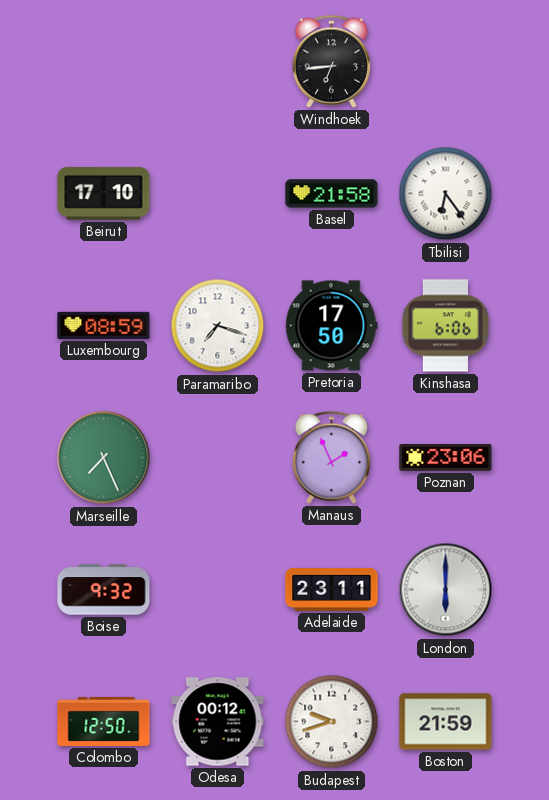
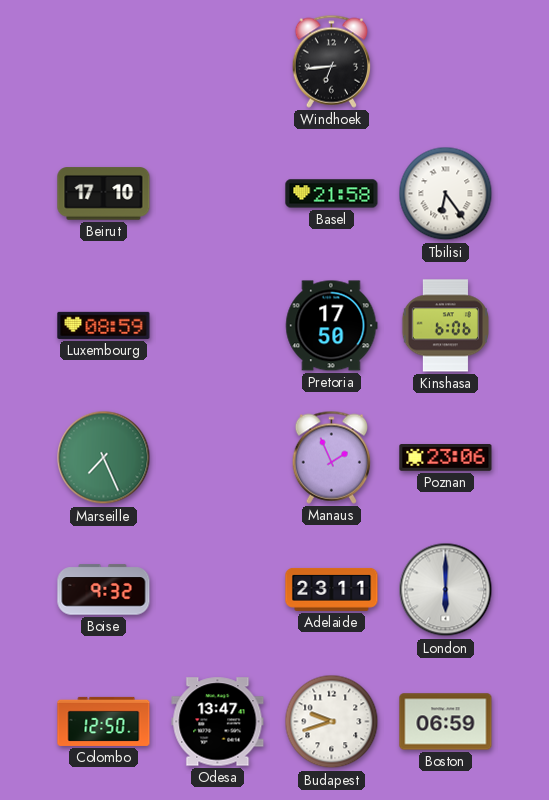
Paramaribo: 7:18 -> none (218, 326)
Odesa: 00:12 -> 13:47 (218, 722)
Boston: 21:59 -> 06:59 (446, 722)
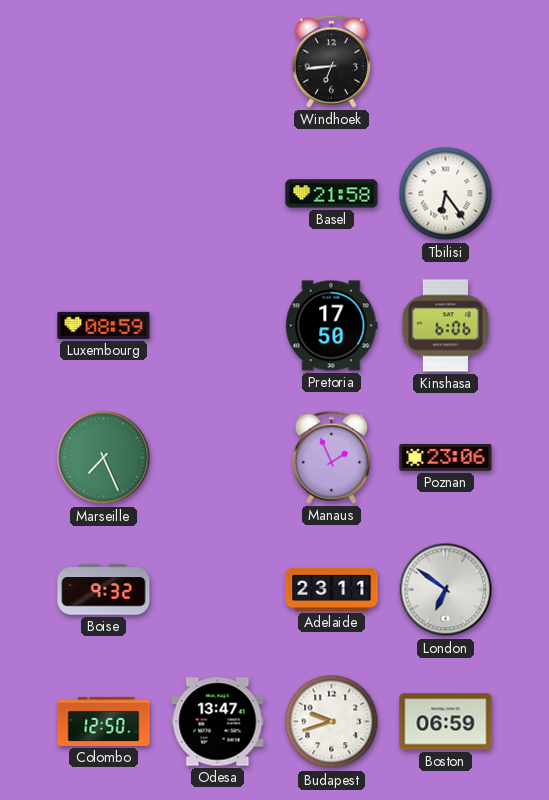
Beirut: 17:10 -> none (104, 194)
London: 6:00 -> 6:51 (446, 590)
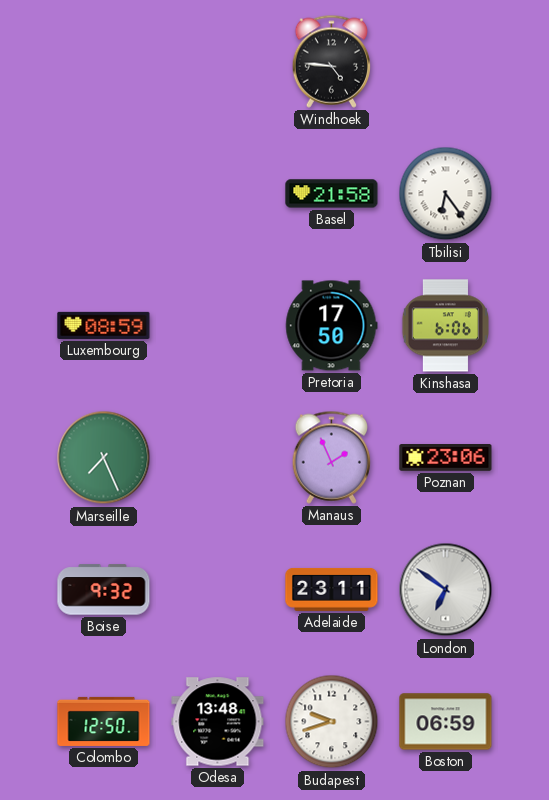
Windhoek: 6:44 -> 4:46 (331, 61)
Odesa: 13:47 -> 13:48 (218, 722)
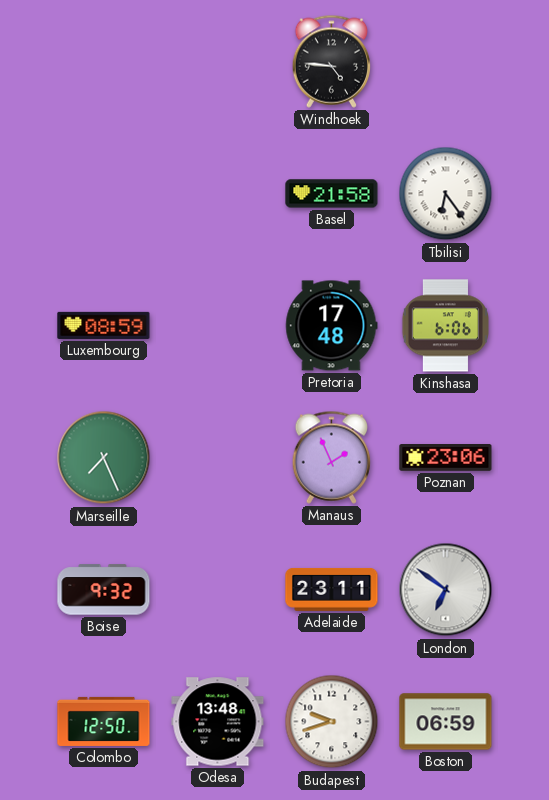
Pretoria: 17:50 -> 17:48 (332, 326)
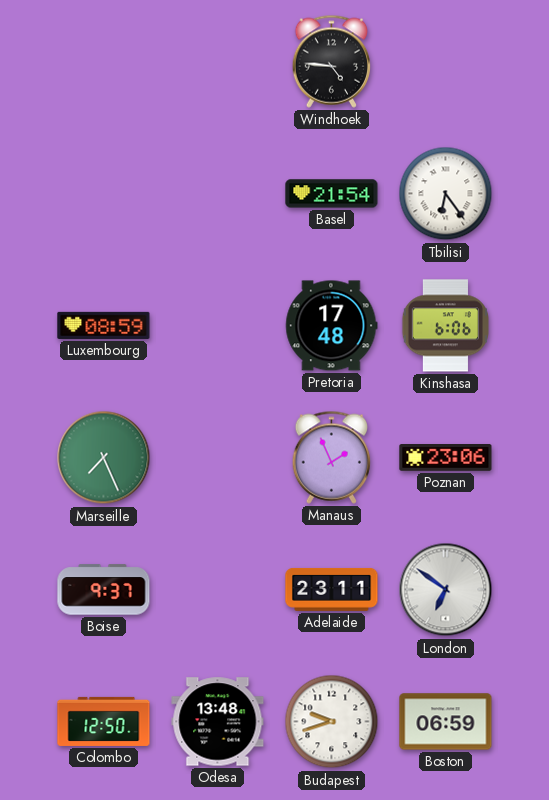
Basel: 21:58 -> 21:54 (332, 194)
Boise: 9:32 -> 9:37 (104, 590)
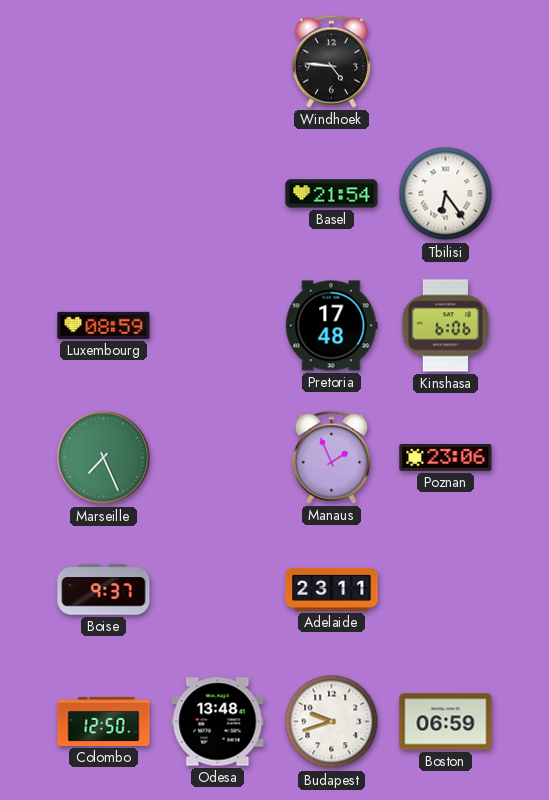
London: 6:51 -> none (446, 590)
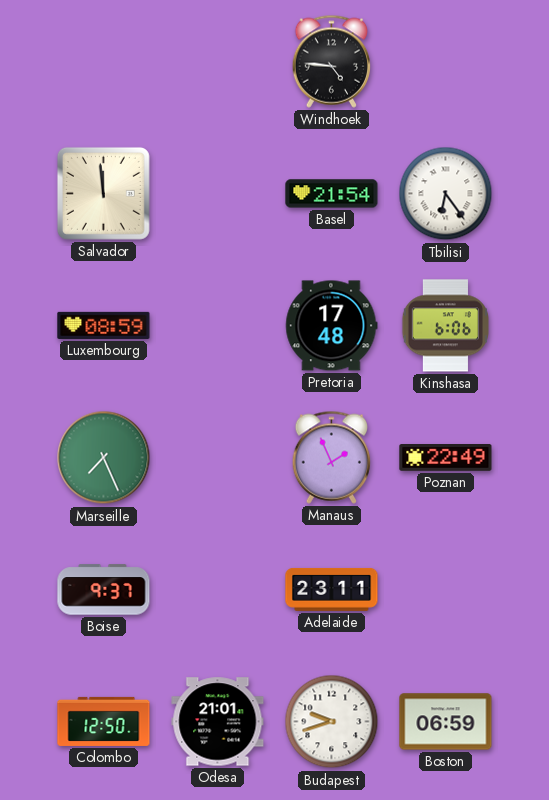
Salvador: none -> 11:59 (103, 193)
Poznan: 23:06 -> 22:49 (446, 458)
Odesa: 13:48 -> 21:01 (218, 722)
